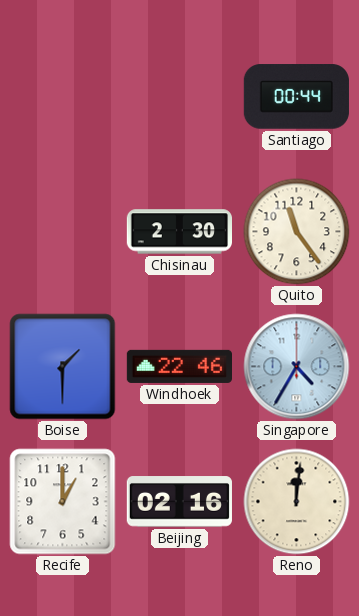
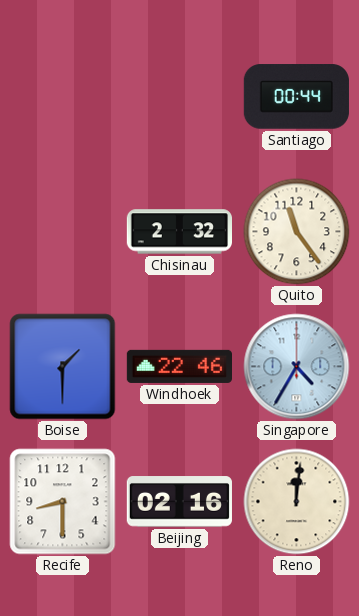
Chisinau: 2:30 -> 2:32 (179, 232)
Recife: 1:00 -> 8:30 (63, 502)
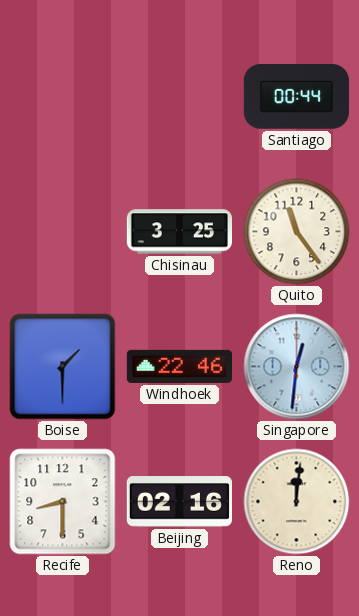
Chisinau: 2:32 -> 3:25 (179, 232)
Singapore: 4:35 -> 12:31 (297, 367)
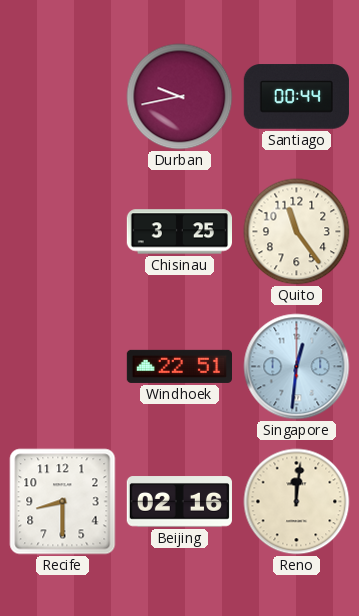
Durban: none -> 9:43 (180, 97)
Boise: 1:30 -> none (63, 367)
Windhoek: 22:46 -> 22:51 (179, 366)
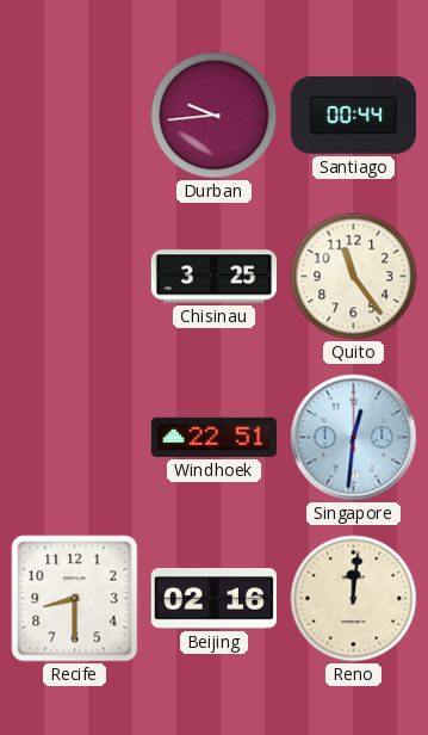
Durban: 9:43 -> 9:44 (215, 116)
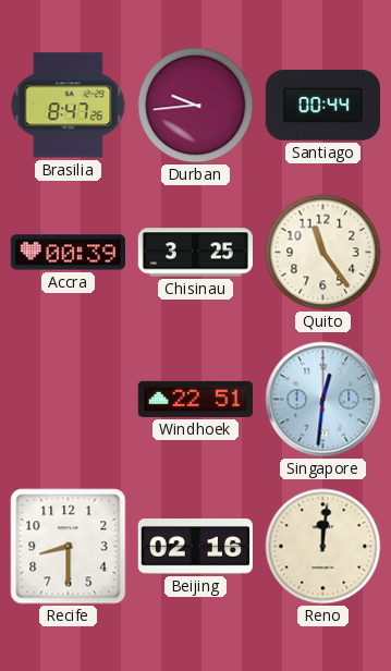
Brasilia: none -> 8:47 (69, 106)
Accra: none -> 00:39 (68, 253)
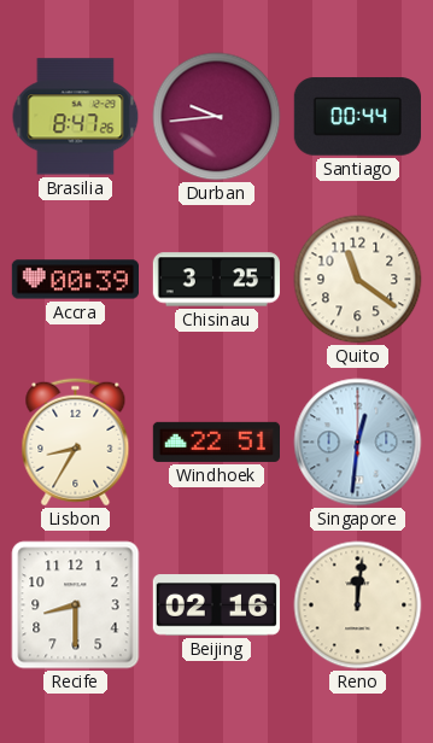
Quito: 11:24 -> 11:21 (358, 280)
Lisbon: none -> 8:35 (76, 443)
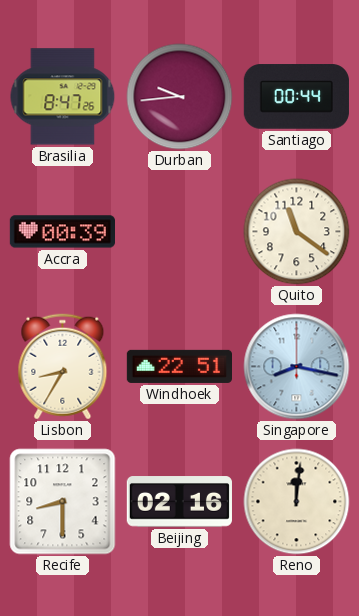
Chisinau: 3:25 -> none (216, 280)
Singapore: 12:31 -> 8:17 (297, 367)
